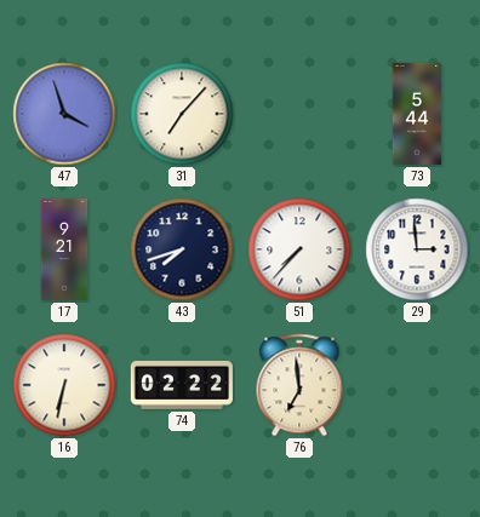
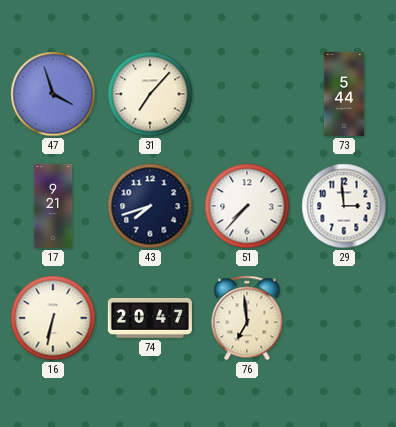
74: 02:22 -> 20:47 (150, 318)
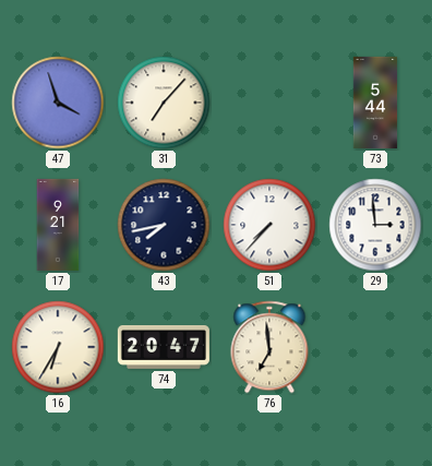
43: 7:42 -> 7:43 (164, 225)
16: 6:32 -> 6:35 (58, 347)
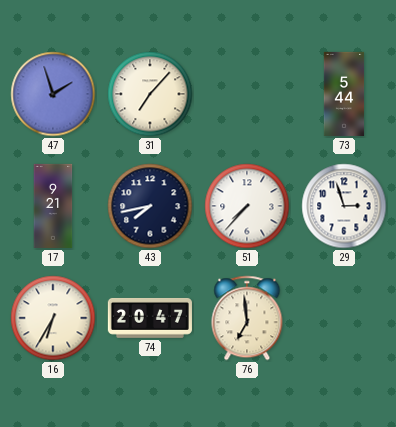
47: 3:57 -> 1:57 (53, 94)
29: 2:59 -> 2:57 (344, 206)
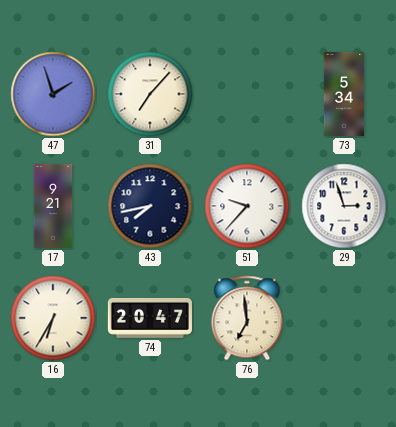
73: 5:44 -> 5:34 (344, 94)
51: 7:37 -> 9:37 (247, 206)
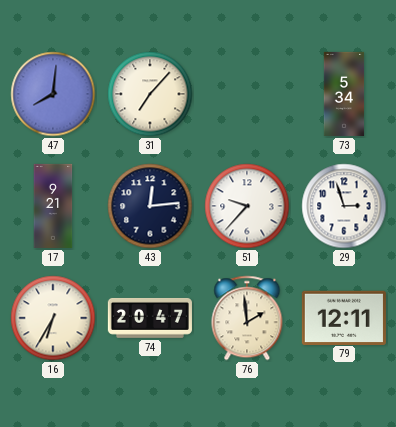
47: 1:57 -> 8:01 (53, 94)
43: 7:43 -> 12:14 (150, 206)
76: 6:59 -> 1:59 (247, 318)
79: none -> 12:11 (344, 317)
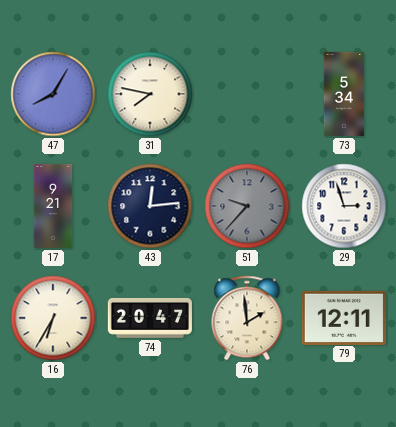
47: 8:01 -> 8:05 (53, 94)
31: 7:07 -> 7:47 (150, 94)
51 dial: white -> grey (247, 206)
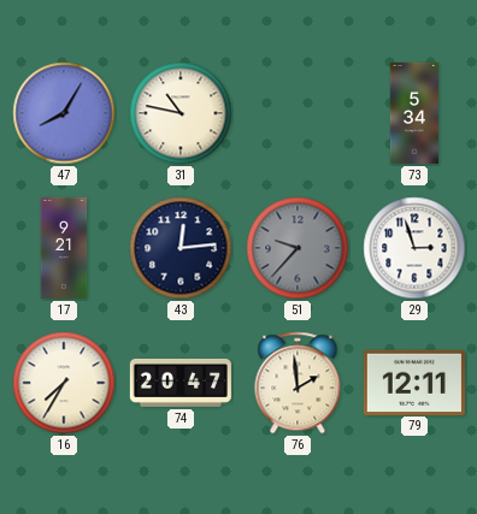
31: 7:47 -> 10:47 (181, 113)
16: 6:35 -> 7:35 (64, 383)
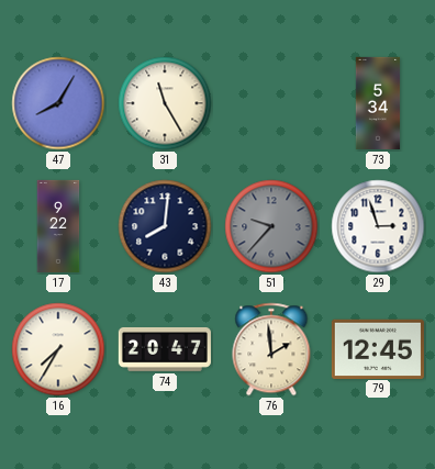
31: 10:47 -> 11:25 (165, 103)
17: 9:21 -> 9:22 (58, 226)
43: 12:14 -> 8:01 (165, 226)
79: 12:11 -> 12:45 (378, 348)
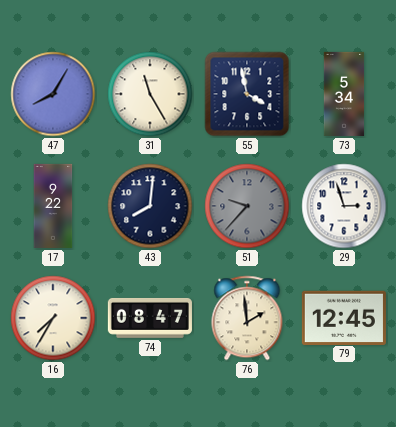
55: none -> 3:58 (247, 94)
74: 20:47 -> 08:47 (150, 318)
